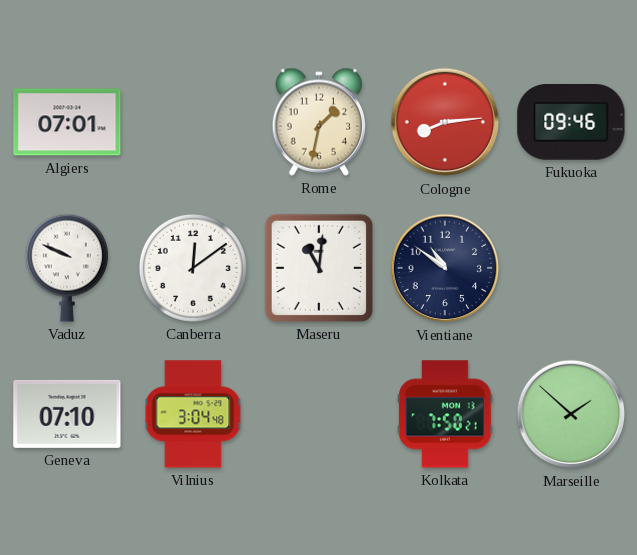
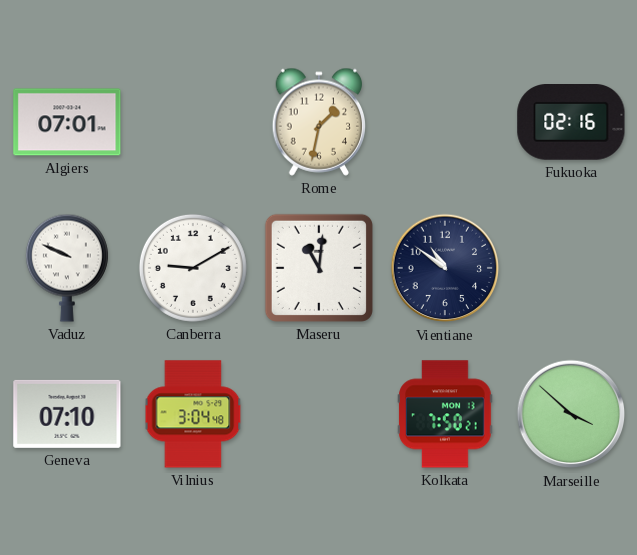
Cologne: 8:14 -> none (445, 122)
Fukuoka: 09:46 -> 02:16 (571, 123)
Canberra: 12:09 -> 9:10 (193, 268)
Marseille: 1:52 -> 3:52 (571, 414)
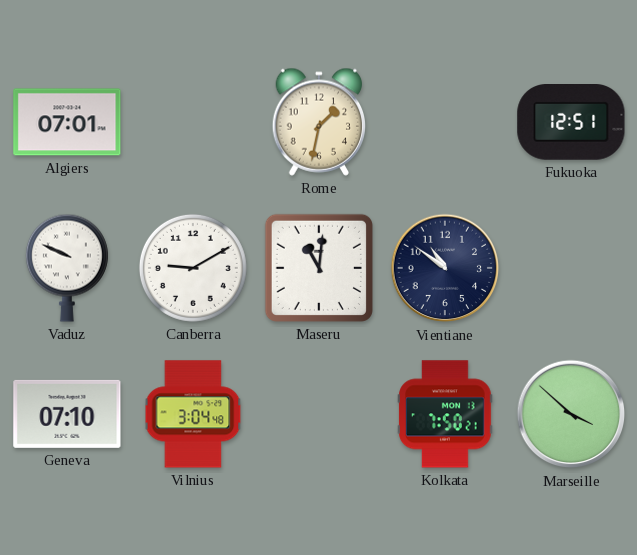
Fukuoka: 02:16 -> 12:51 (571, 123)
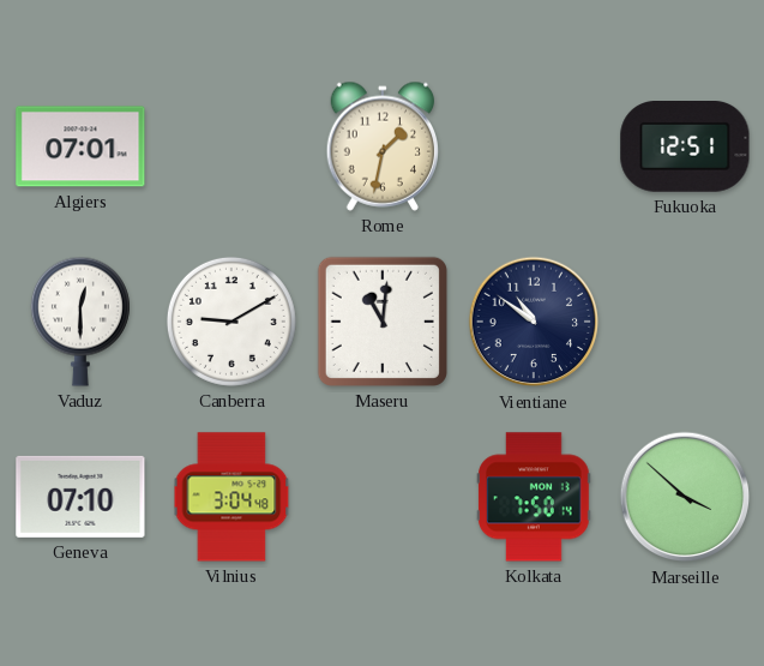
Vaduz: 9:49 -> 12:30 (80, 322)
Kolkata: 7:50:21 -> 7:50:14 (534, 497)
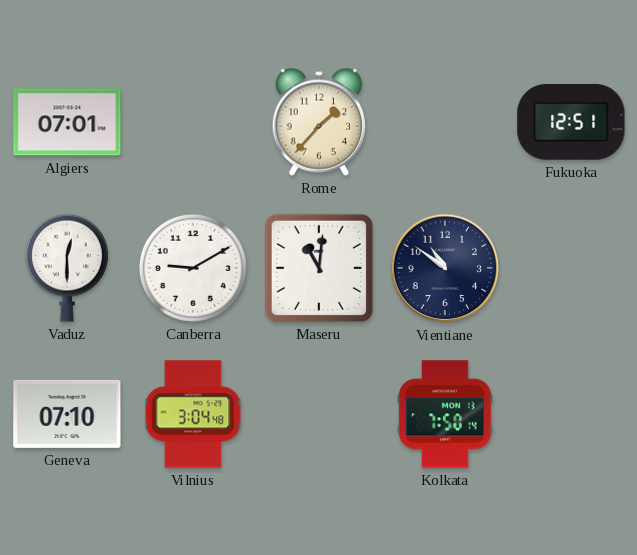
Rome: 1:32 -> 1:37 (319, 122)
Marseille: 3:52 -> none (685, 497)
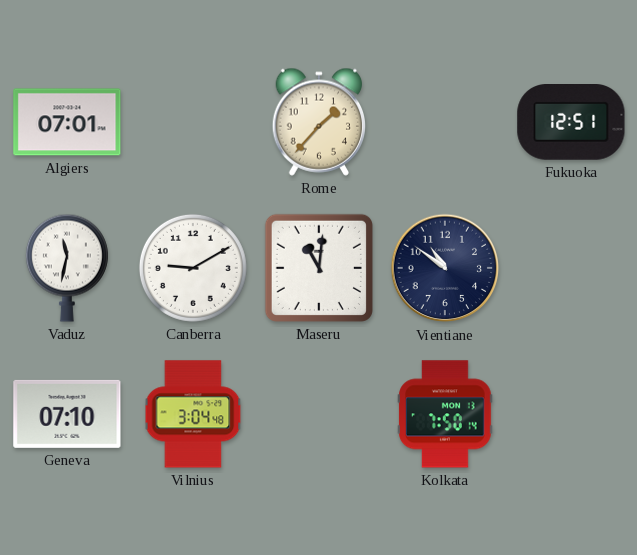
Vaduz: 12:30 -> 11:32 (67, 268)
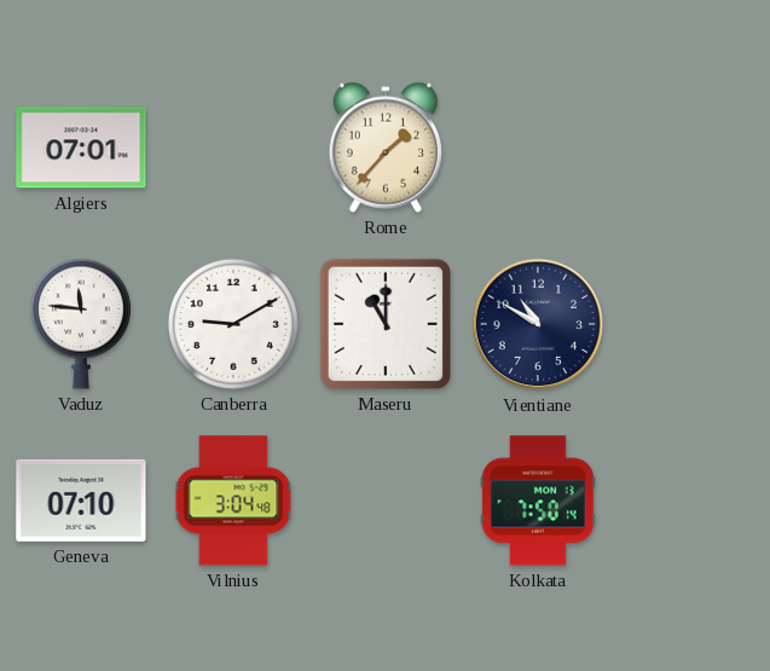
Fukuoka: 12:51 -> none (571, 123)
Vaduz: 11:32 -> 11:46 (81, 324)
Maseru: 11:01 -> 11:00 (386, 324)
Vientiane: 10:51 -> 10:50 (538, 324)
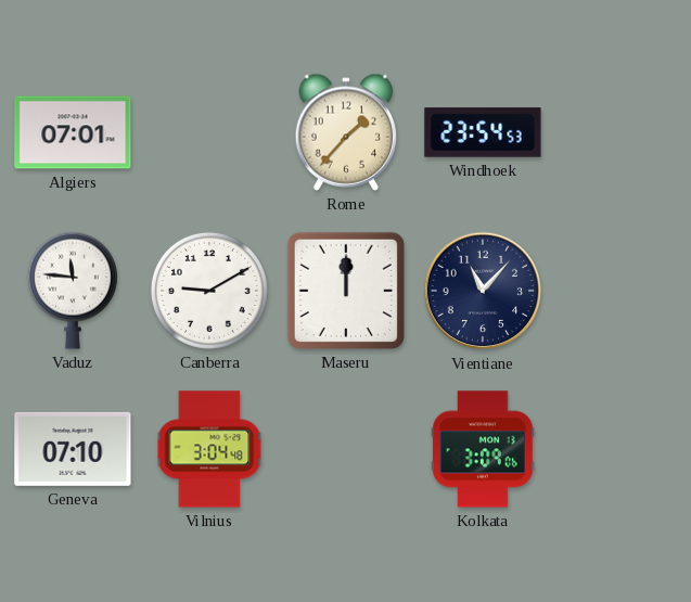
Windhoek: none -> 23:54 (483, 132)
Maseru: 11:00 -> 12:00 (346, 291)
Vientiane: 10:50 -> 11:07 (483, 291)
Kolkata: 7:50 -> 3:09 (483, 449)
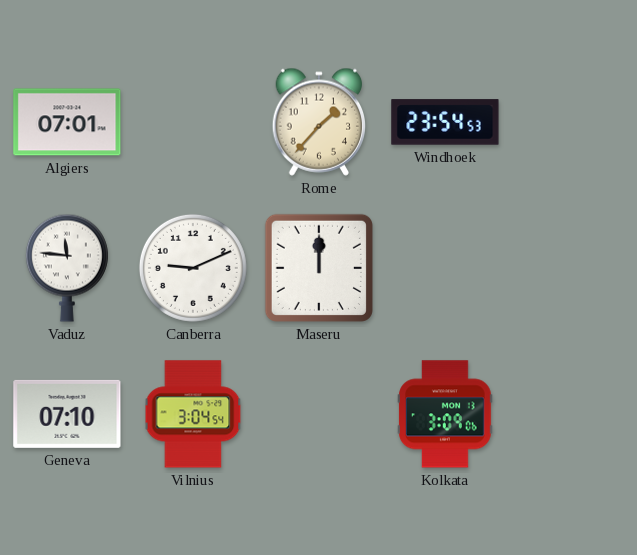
Canberra: 9:10 -> 9:11 (193, 268)
Vientiane: 11:07 -> none (483, 291)
Vilnius: 3:04:48 -> 3:04:54 (193, 414)
